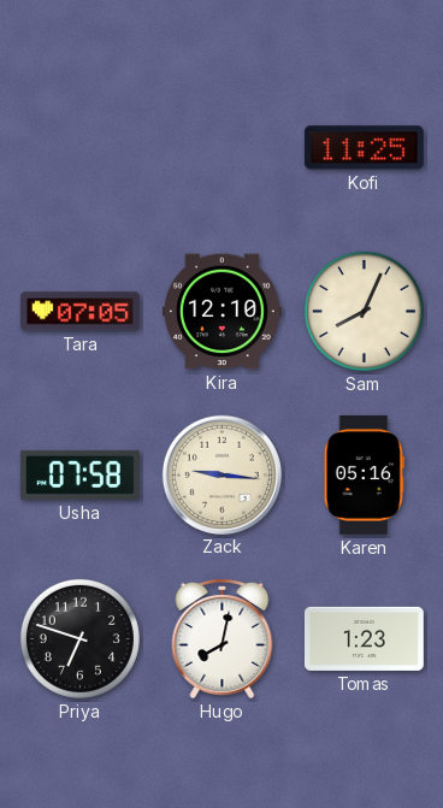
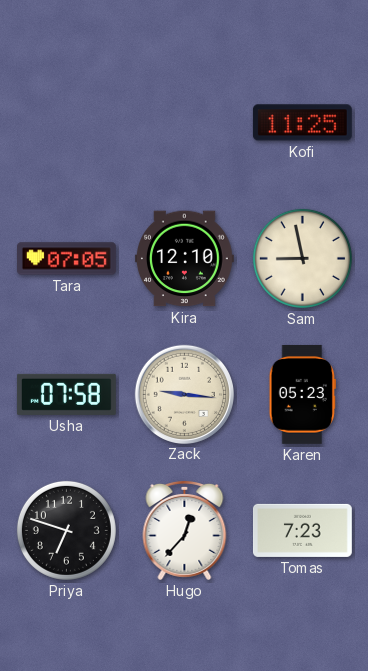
Sam: 8:04 -> 8:58 (302, 258)
Karen: 05:16 -> 05:23 (302, 394)
Hugo: 8:02 -> 12:37 (185, 530)
Tomas: 1:23 -> 7:23 (302, 530)
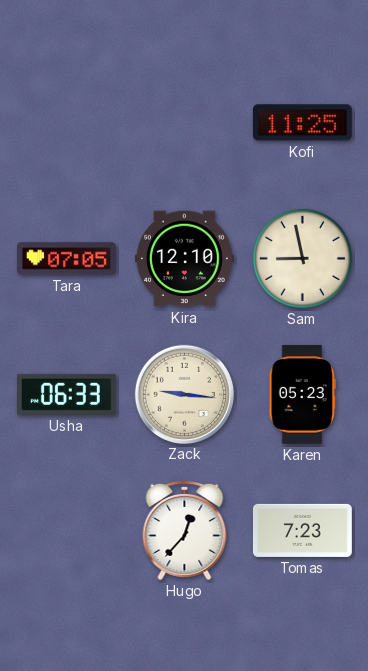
Usha: 07:58 -> 06:33 (66, 394)
Priya: 6:48 -> none (66, 530)
